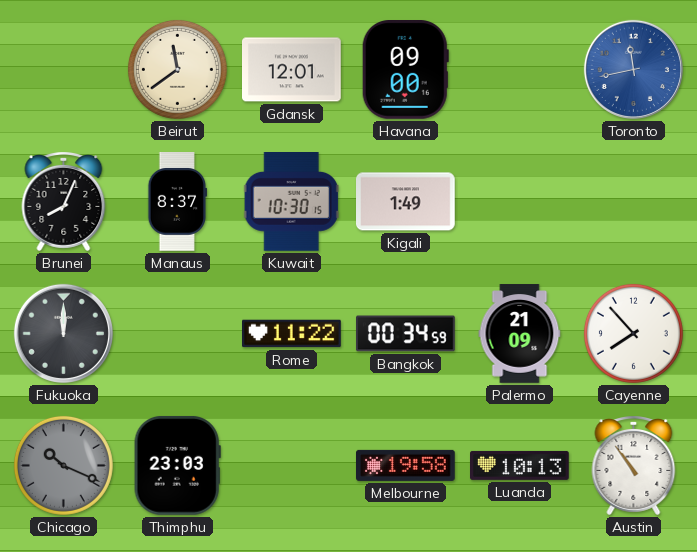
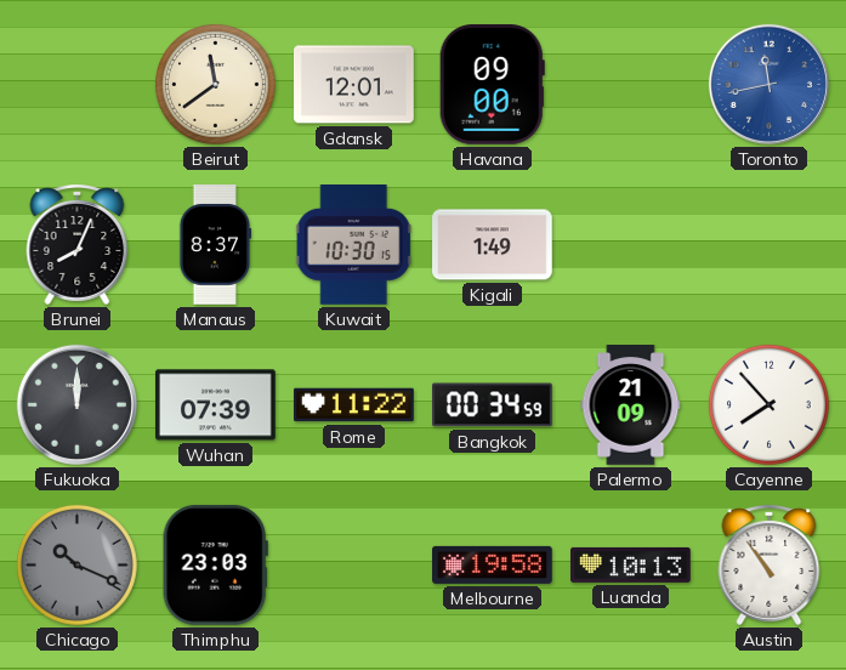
Wuhan: none -> 07:39 (216, 405)
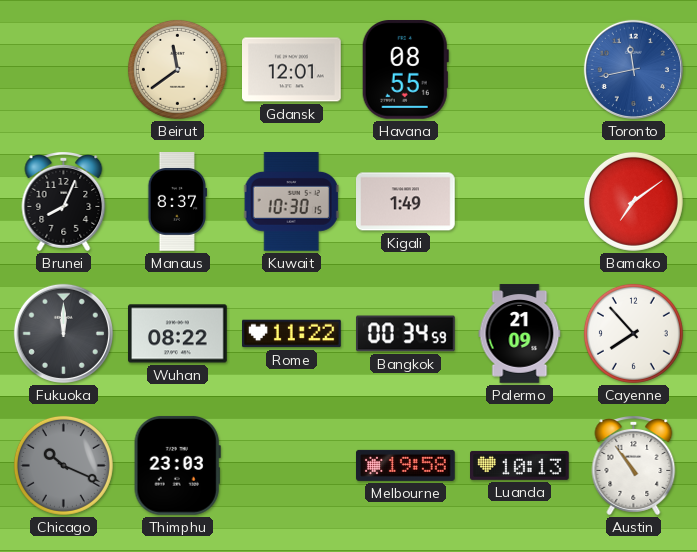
Havana: 09:00 -> 08:55 (405, 70)
Bamako: none -> 7:09 (633, 201)
Wuhan: 07:39 -> 08:22 (178, 334)
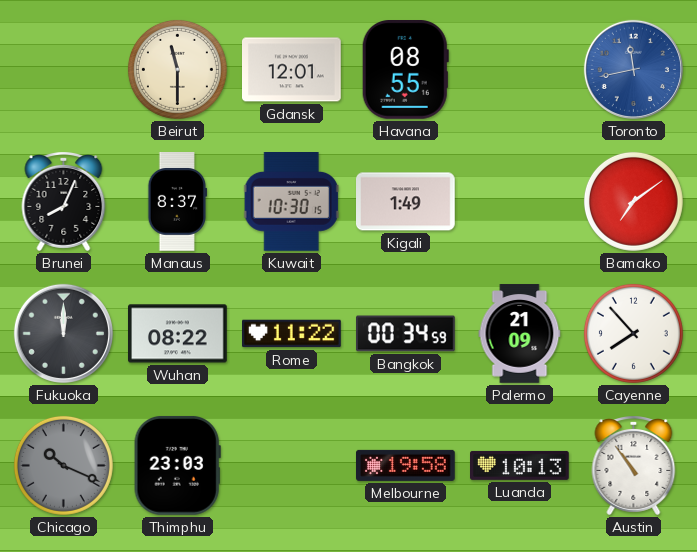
Beirut: 11:39 -> 11:30 (177, 69)
